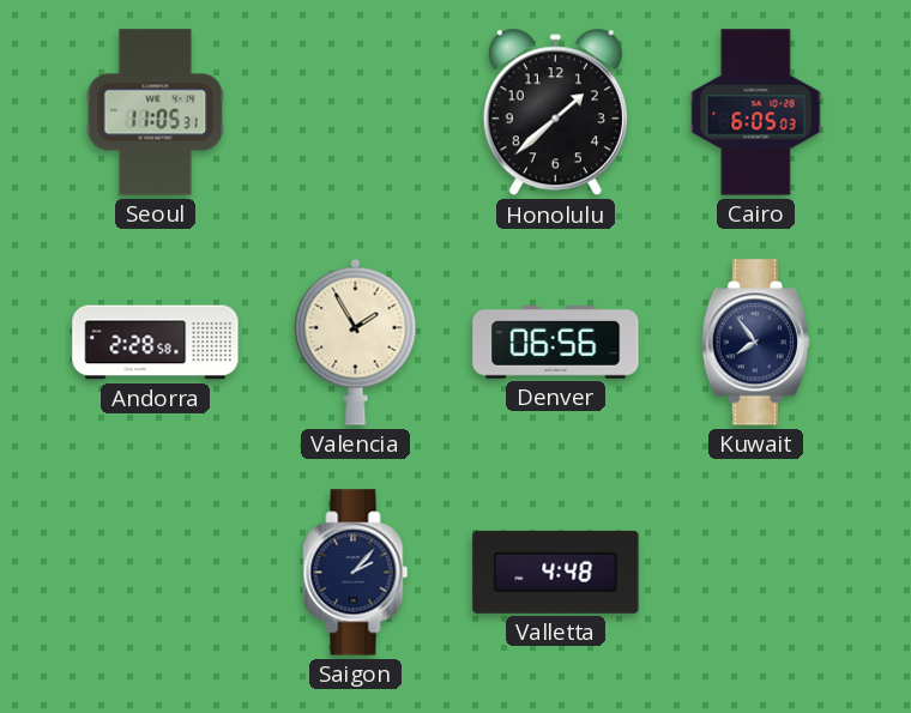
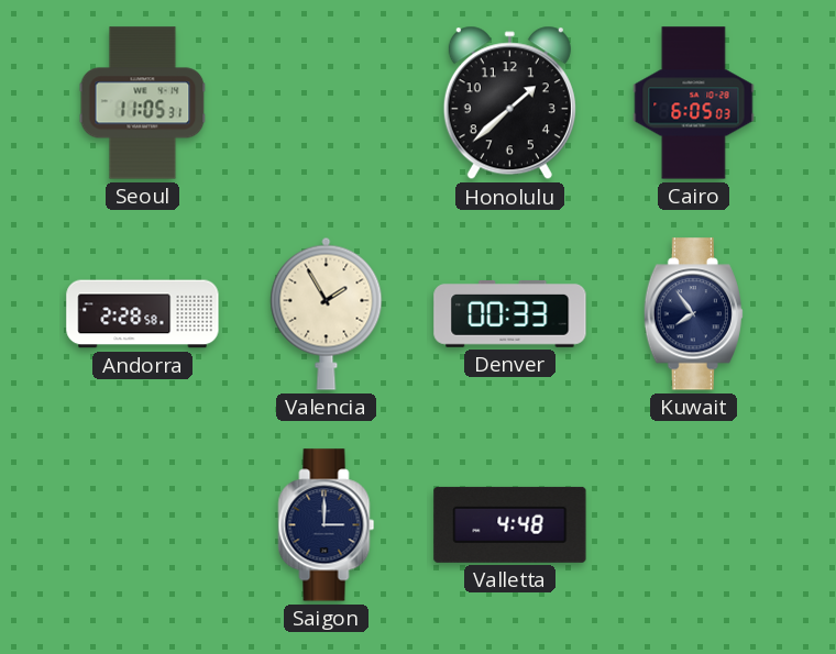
Denver: 06:56 -> 00:33 (510, 314)
Saigon: 2:07 -> 3:00 (327, 525)
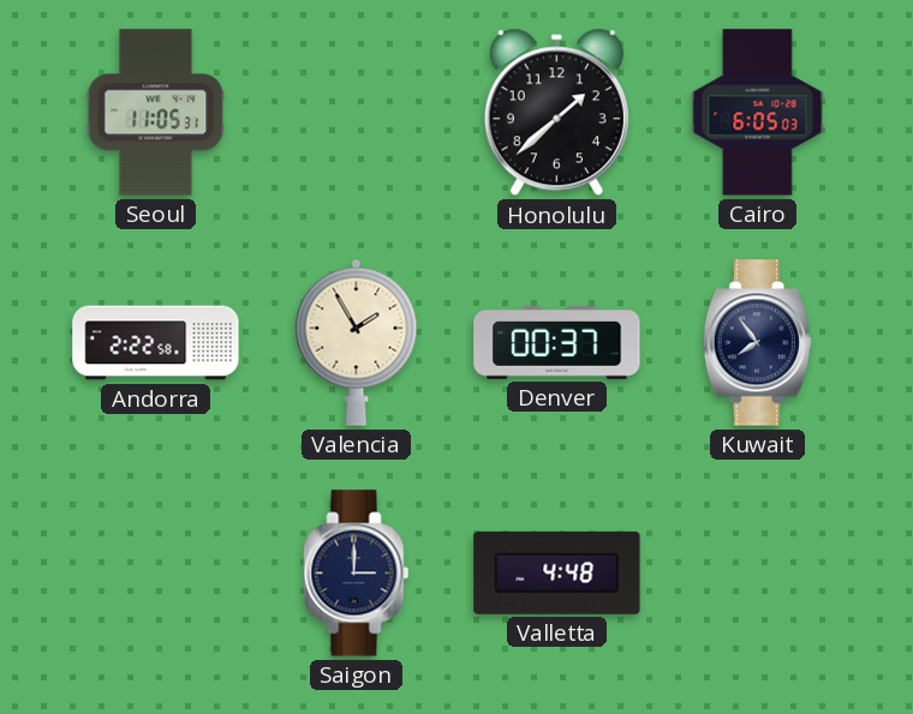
Andorra: 2:28 -> 2:22 (156, 343)
Denver: 00:33 -> 00:37 (557, 343)
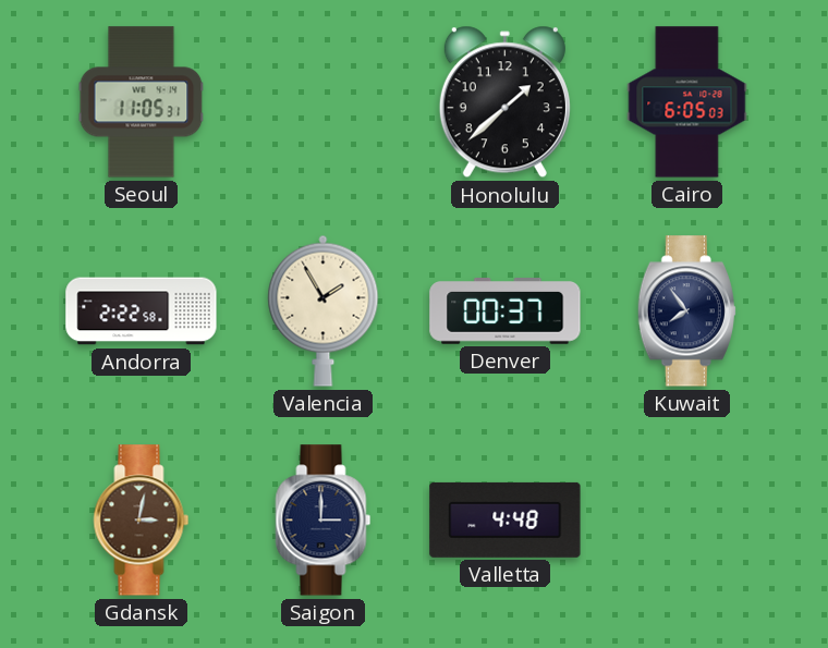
Gdansk: none -> 3:02 (142, 521)
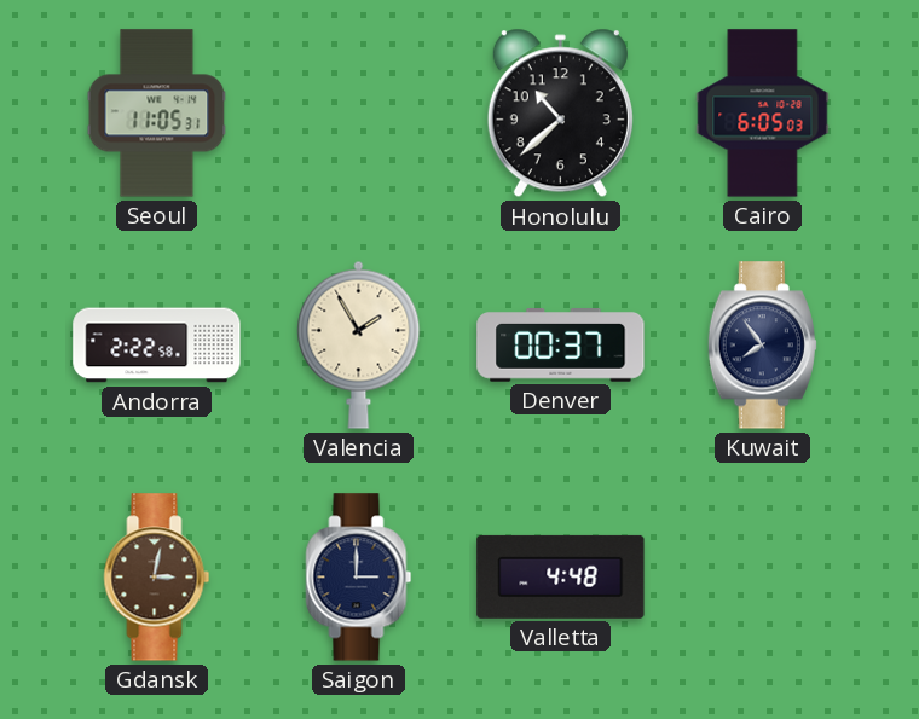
Honolulu: 1:38 -> 10:38 (560, 114)
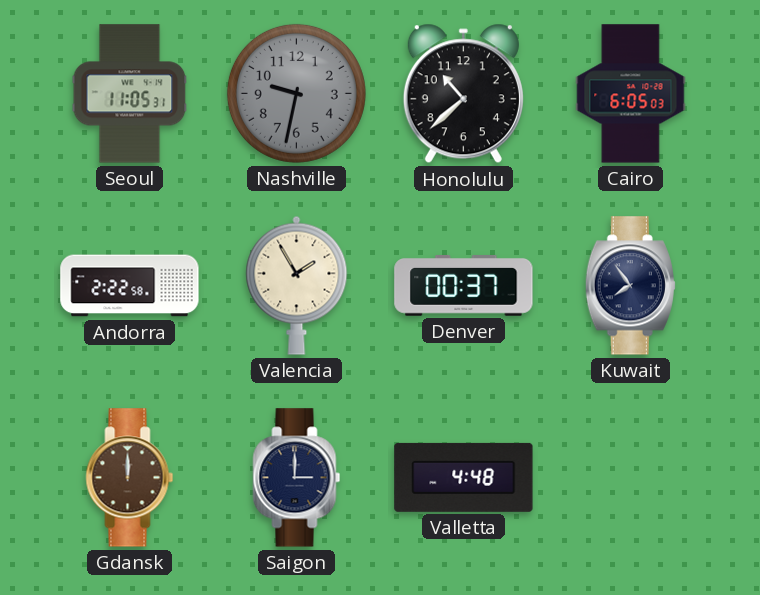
Nashville: none -> 9:32 (296, 93)
Gdansk: 3:02 -> 12:00 (130, 478)
